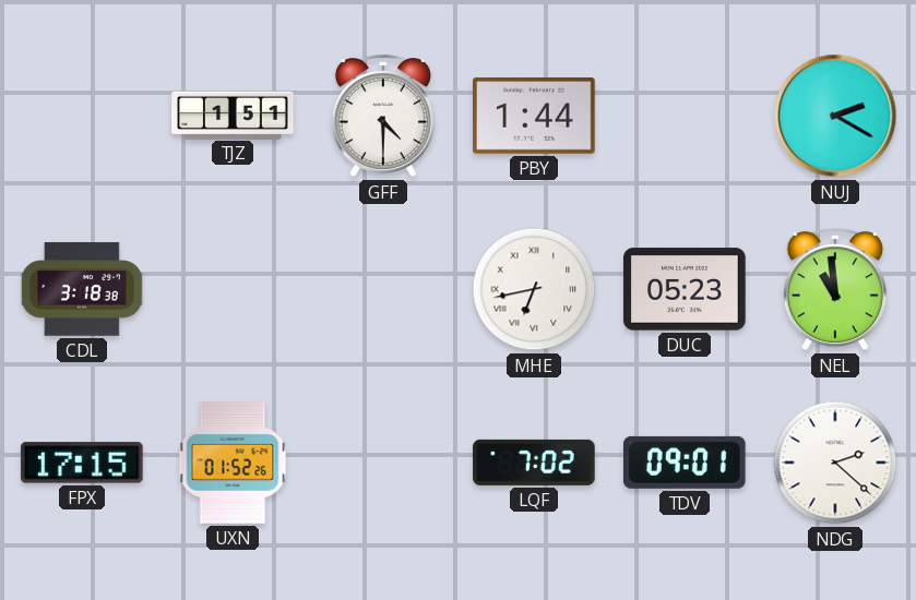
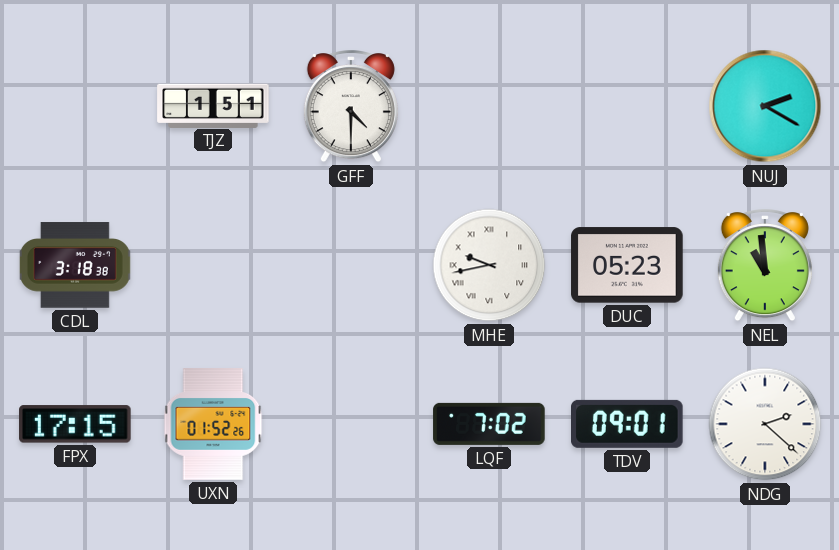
PBY: 1:44 -> none (534, 117)
MHE: 6:43 -> 9:43 (489, 265)
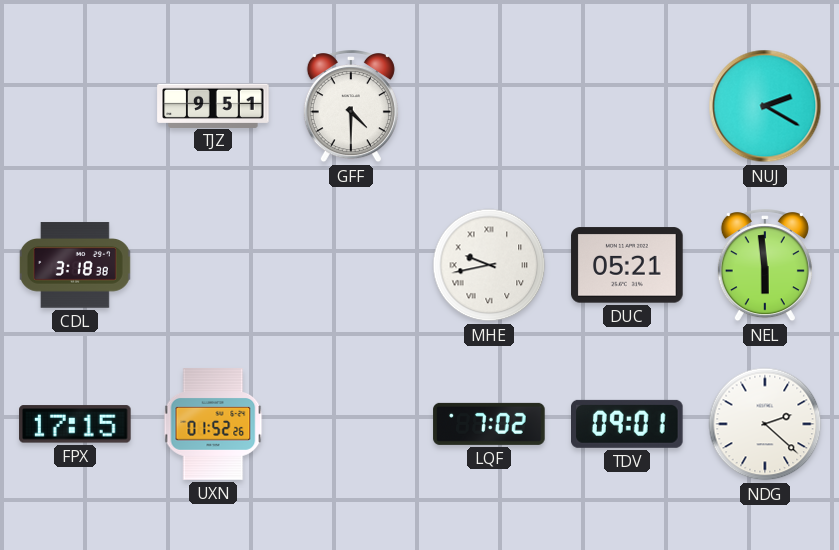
TJZ: 1:51 -> 9:51 (213, 105)
DUC: 05:23 -> 05:21 (627, 265)
NEL: 10:59 -> 5:59 (765, 266)
